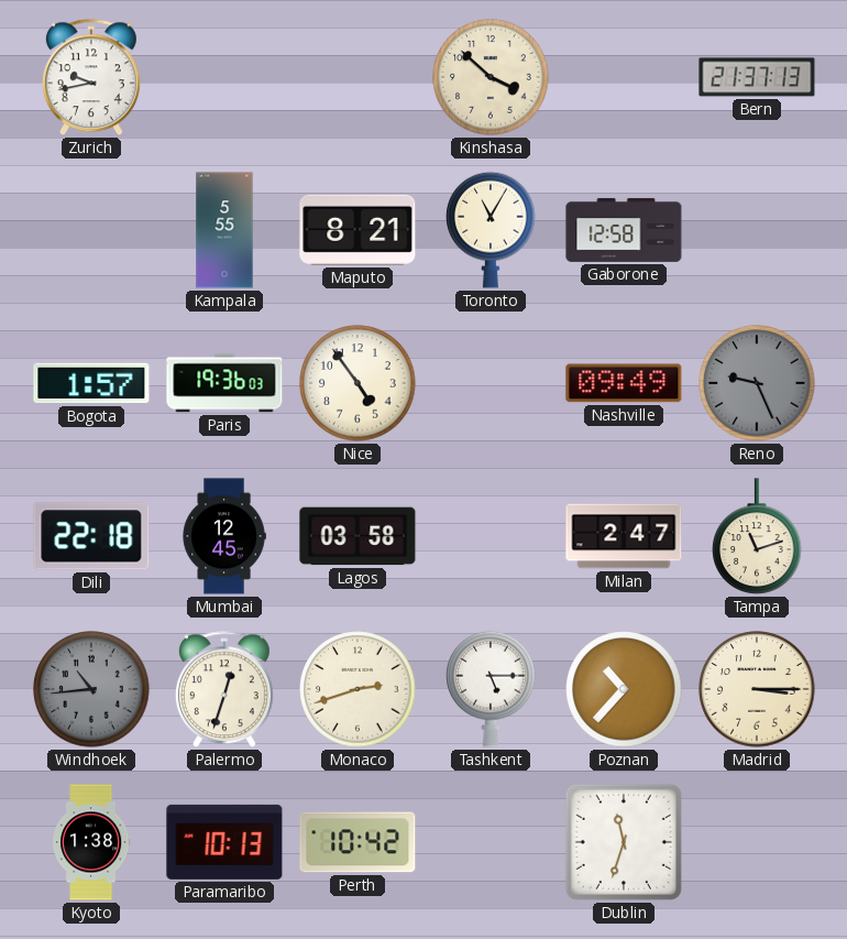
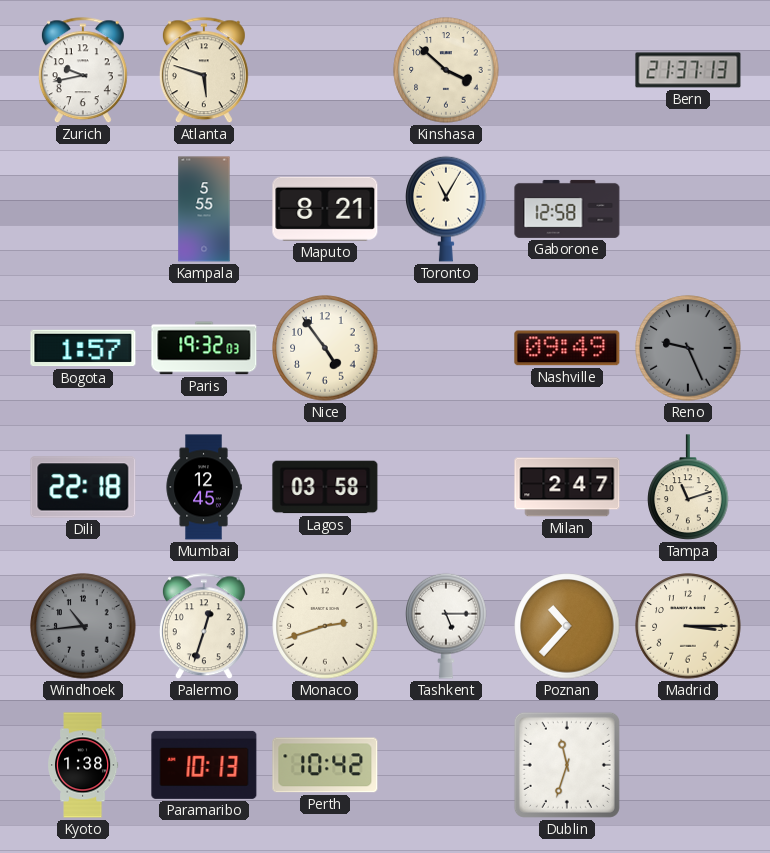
Atlanta: none -> 5:48 (204, 71)
Paris: 19:36 -> 19:32 (204, 348)
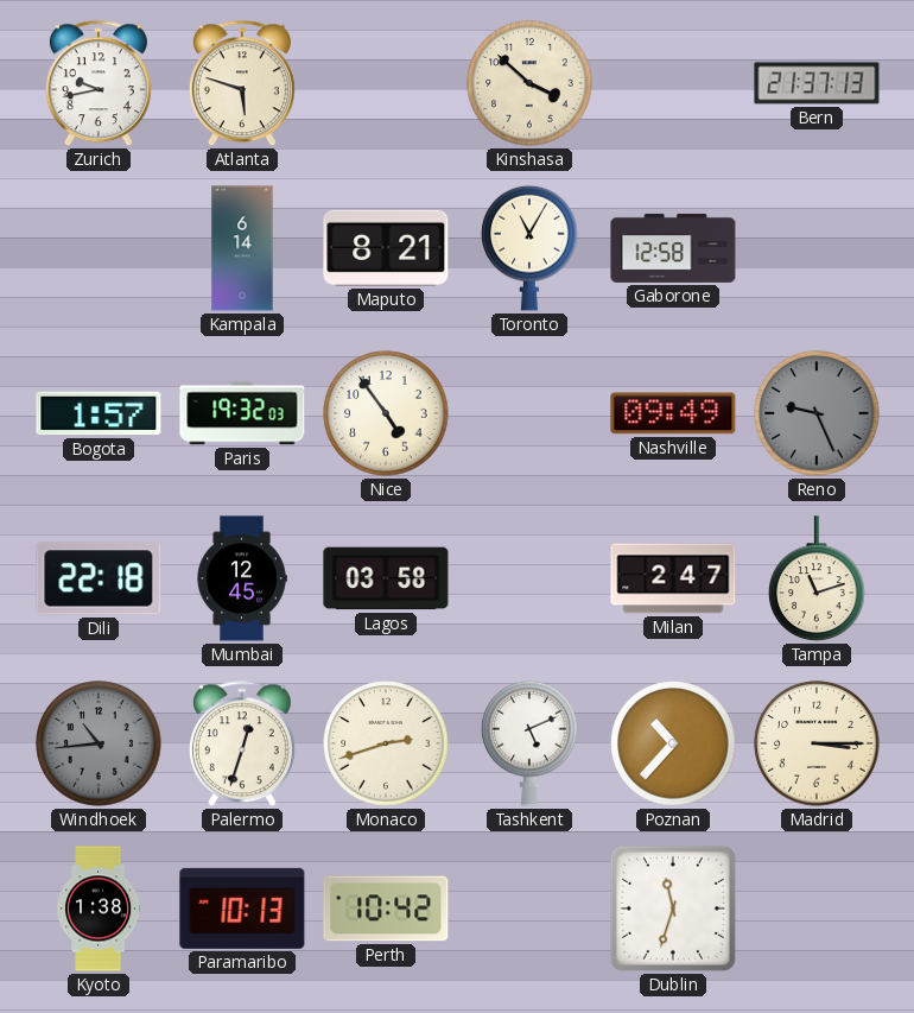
Kampala: 5:55 -> 6:14 (242, 248)
Tashkent: 5:15 -> 5:11 (529, 743)
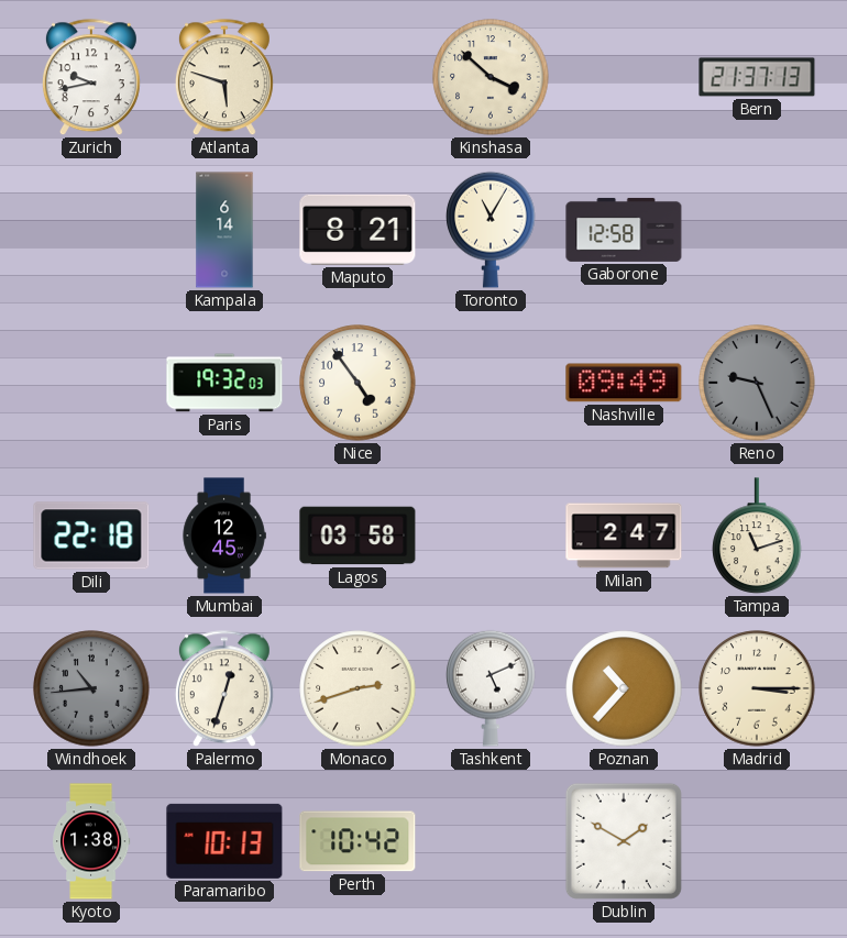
Bogota: 1:57 -> none (99, 413)
Dublin: 11:33 -> 1:50 (624, 841)
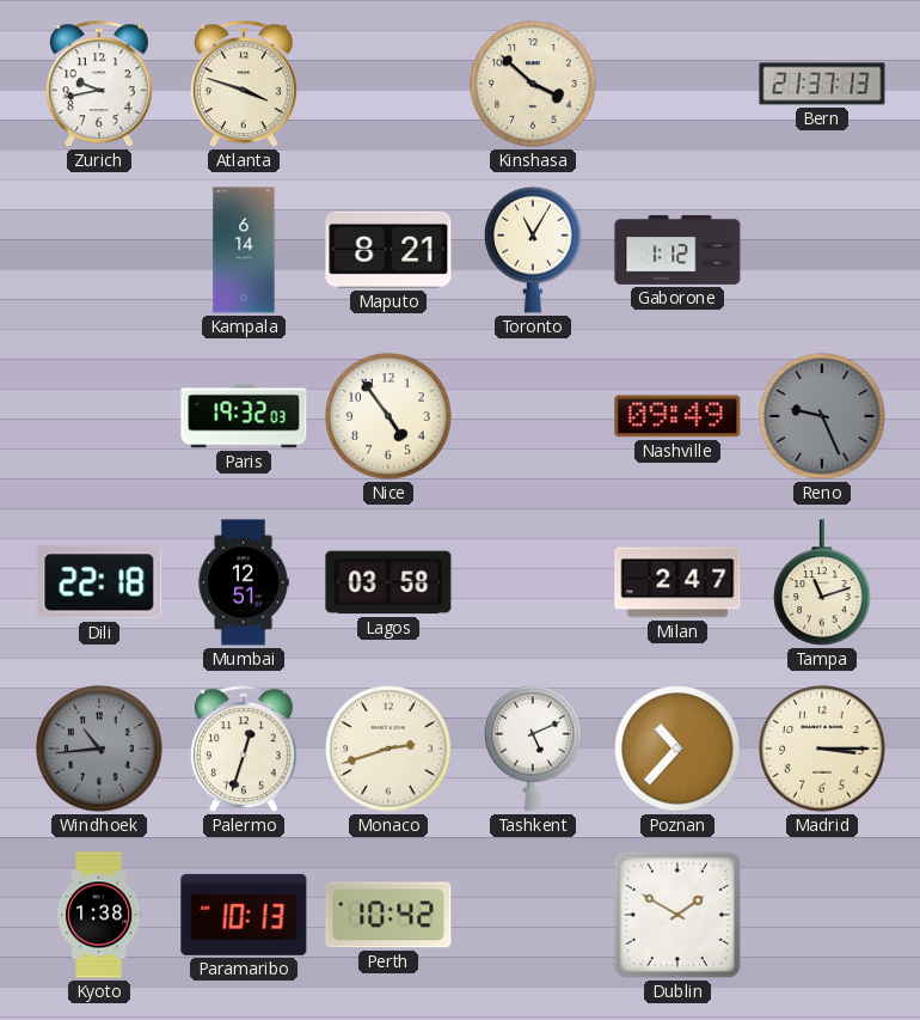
Atlanta: 5:48 -> 3:48 (244, 85)
Gaborone: 12:58 -> 1:12 (677, 250)
Mumbai: 12:45 -> 12:51 (244, 582)
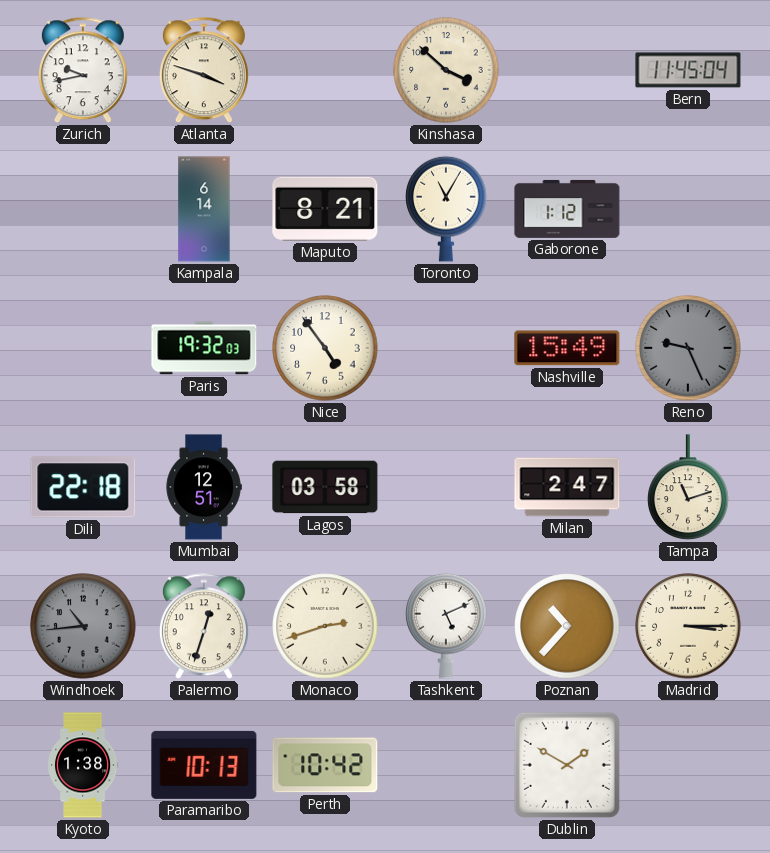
Bern: 21:37 -> 11:45 (688, 70)
Nashville: 09:49 -> 15:49 (567, 348)
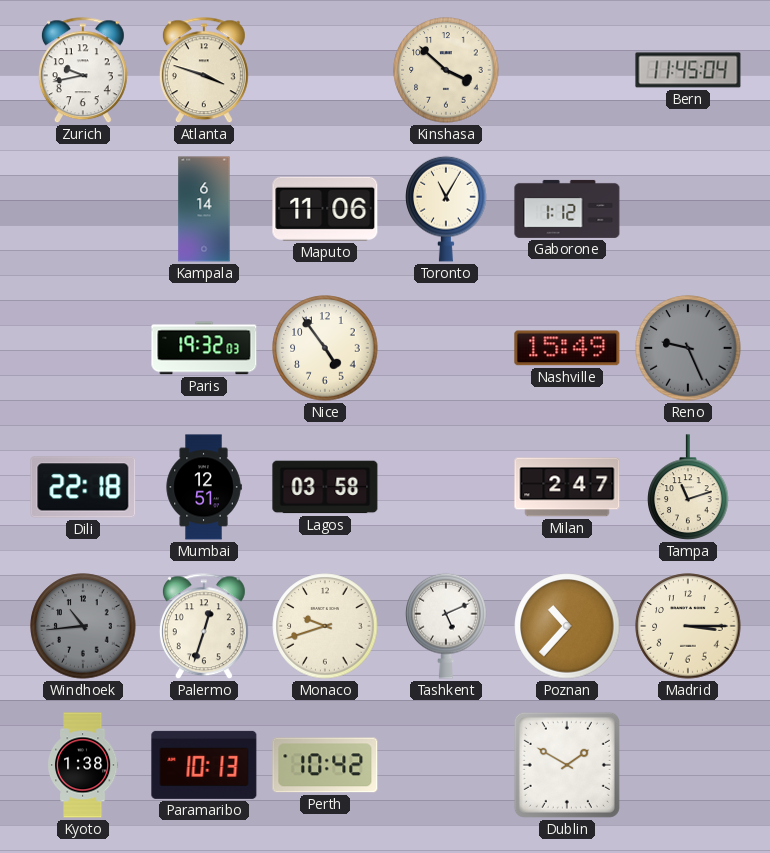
Maputo: 8:21 -> 11:06 (325, 209)
Monaco: 2:42 -> 9:42 (325, 626)
